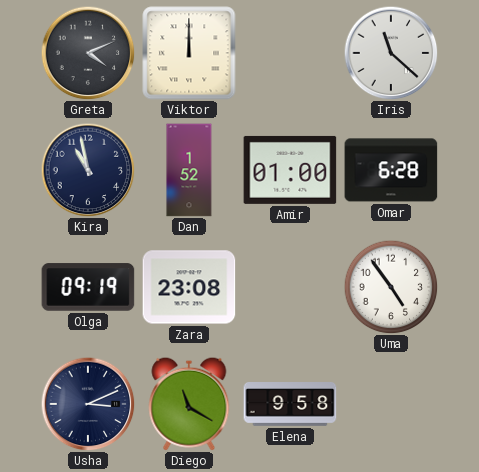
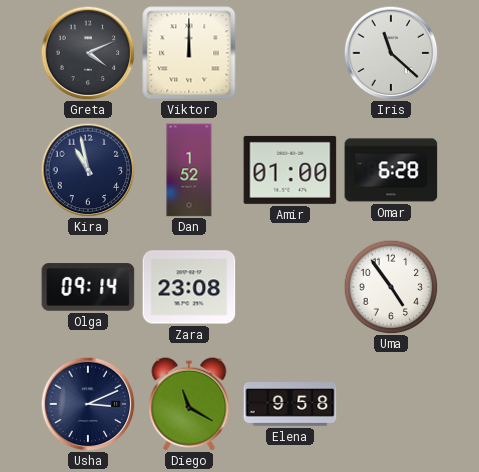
Olga: 09:19 -> 09:14 (88, 287)
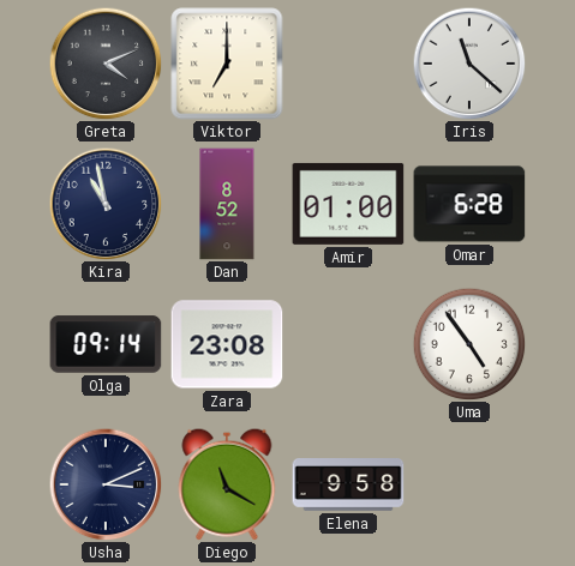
Viktor: 12:00 -> 7:00 (227, 64)
Dan: 1:52 -> 8:52 (227, 204)
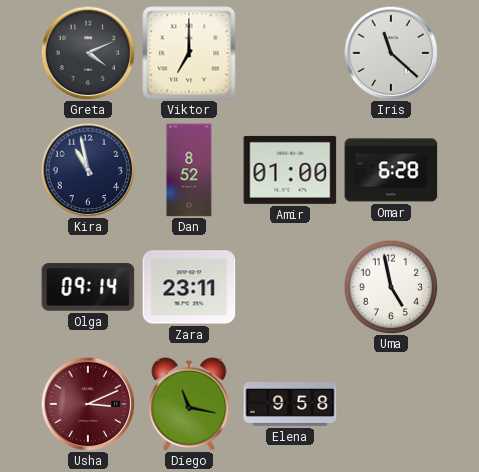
Zara: 23:08 -> 23:11 (189, 287)
Uma: 4:54 -> 4:58 (391, 287)
Usha dial: navy -> burgundy (88, 404)
Diego: 11:20 -> 11:17 (189, 404)
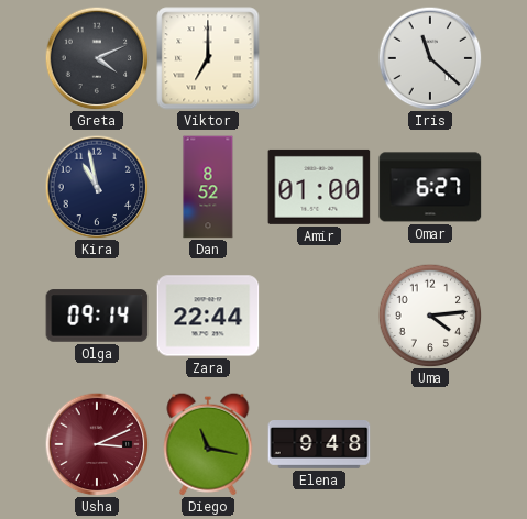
Omar: 6:28 -> 6:27 (430, 187)
Zara: 23:11 -> 22:44 (208, 316)
Uma: 4:58 -> 4:14 (430, 316)
Elena: 9:58 -> 9:48 (319, 445)
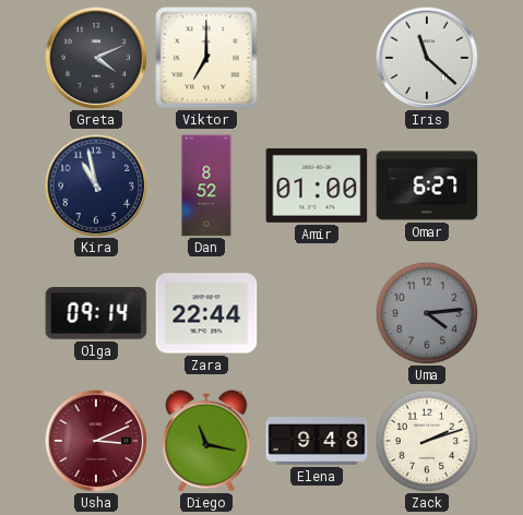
Uma dial: white -> grey (427, 313)
Zack: none -> 2:12 (427, 441)
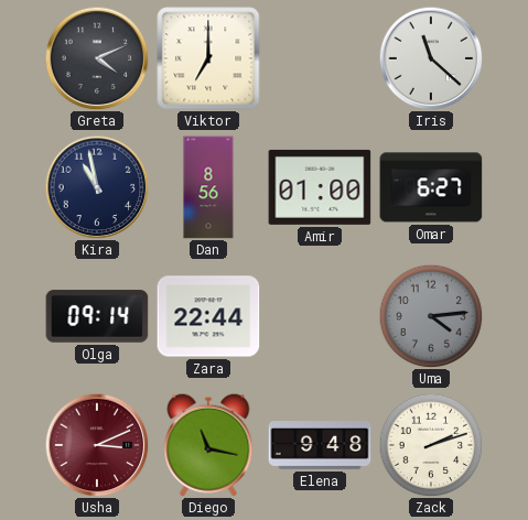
Dan: 8:52 -> 8:56 (208, 187)
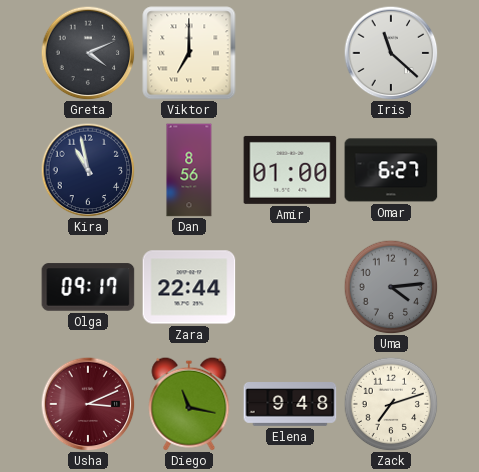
Olga: 09:14 -> 09:17 (88, 287)
Zack: 2:12 -> 7:12 (391, 404)
